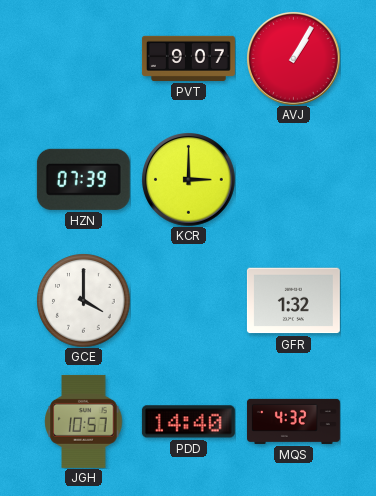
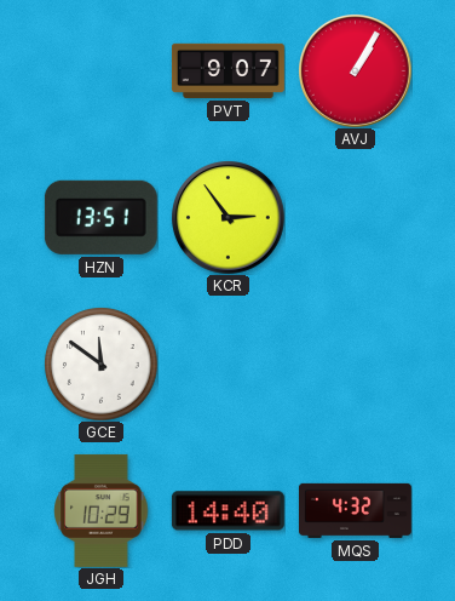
HZN: 07:39 -> 13:51 (100, 217)
KCR: 3:00 -> 2:54 (229, 218)
GCE: 4:00 -> 11:51 (100, 364)
GFR: 1:32 -> none (293, 301)
JGH: 10:57 -> 10:29 (102, 510)
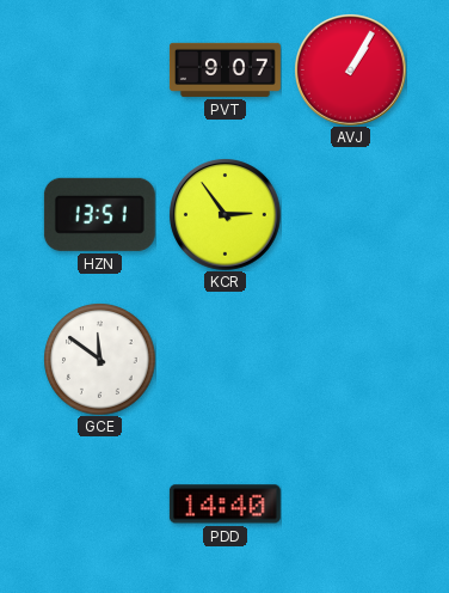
JGH: 10:29 -> none (102, 510)
MQS: 4:32 -> none (355, 510)
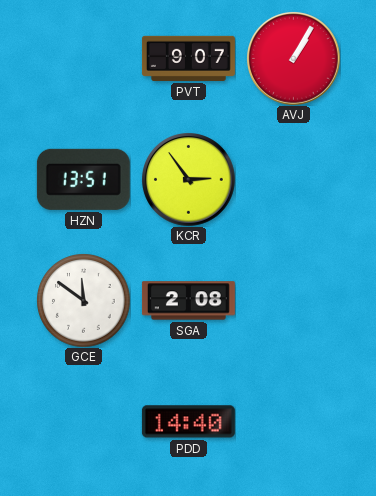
SGA: none -> 2:08 (188, 301)
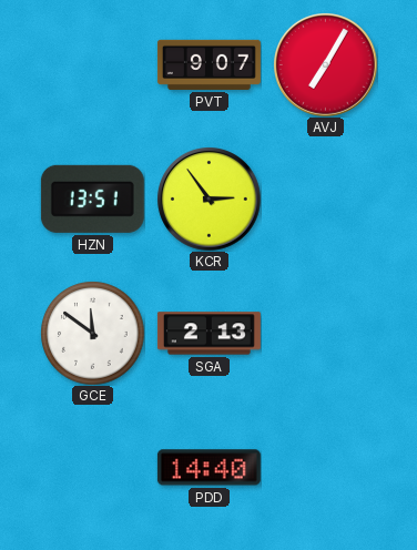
AVJ: 1:05 -> 7:05 (326, 65)
SGA: 2:08 -> 2:13 (208, 334)
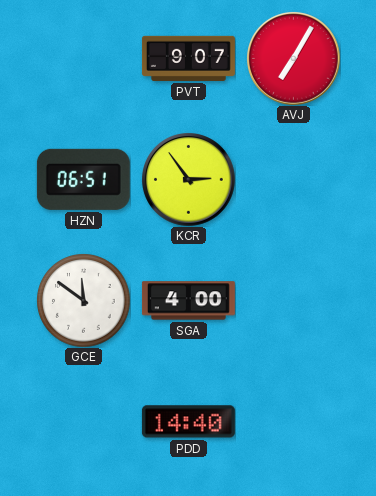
HZN: 13:51 -> 06:51 (83, 179)
SGA: 2:13 -> 4:00 (188, 301)
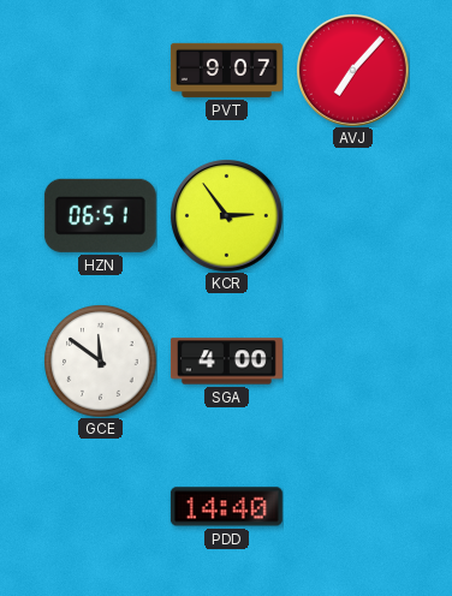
AVJ: 7:05 -> 7:07 (353, 71)
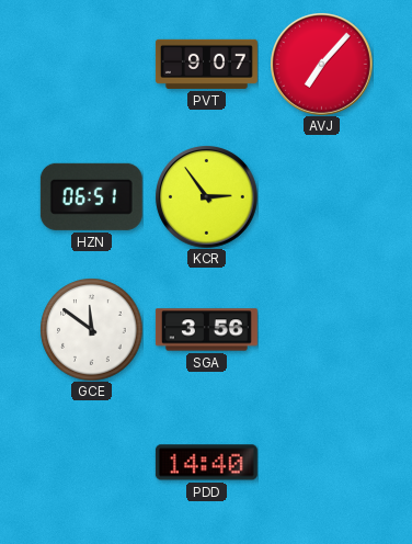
SGA: 4:00 -> 3:56 (206, 330)
